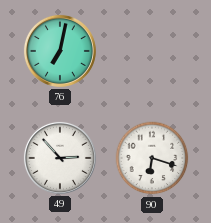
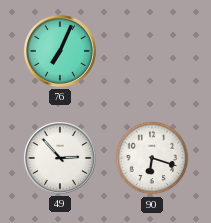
76: 7:02 -> 7:04 (60, 51)
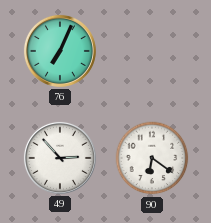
90: 6:18 -> 6:21 (152, 158)
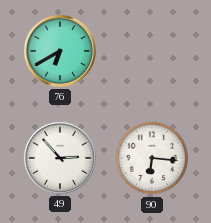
76: 7:04 -> 6:40 (60, 51)
90: 6:21 -> 6:16 (152, 158)
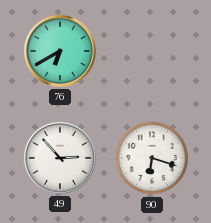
90: 6:16 -> 6:18 (152, 158)
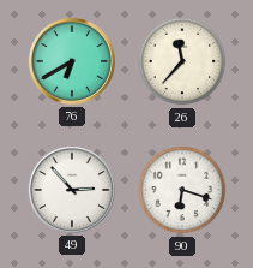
26: none -> 11:37 (182, 61)
